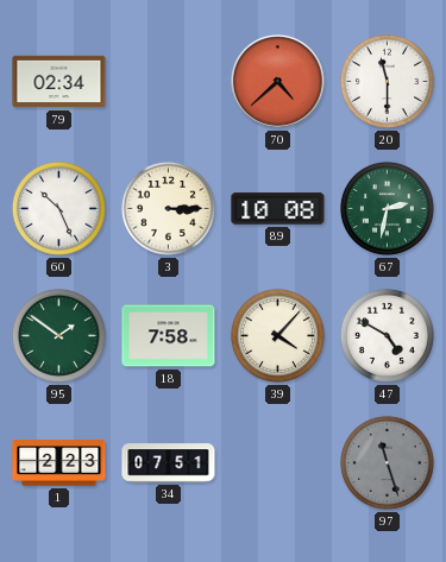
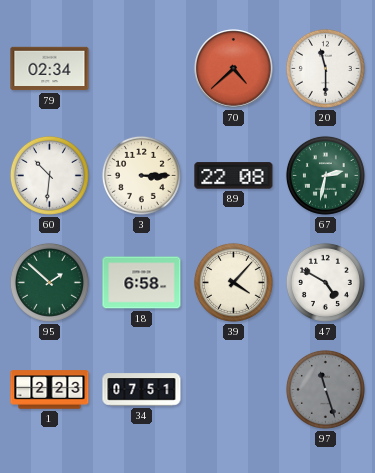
60: 10:26 -> 10:31 (49, 175)
89: 10:08 -> 22:08 (234, 176)
95: 1:51 -> 1:52 (49, 282)
18: 7:58 -> 6:58 (142, 283)
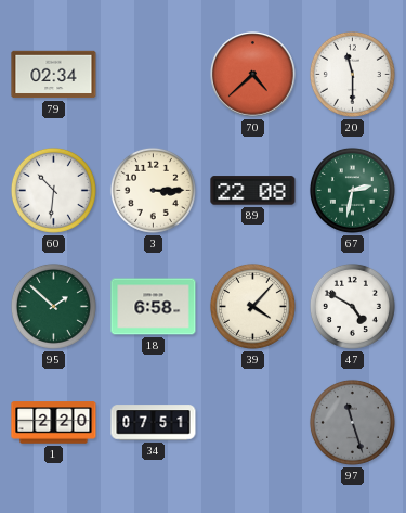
1: 2:23 -> 2:20 (54, 423)
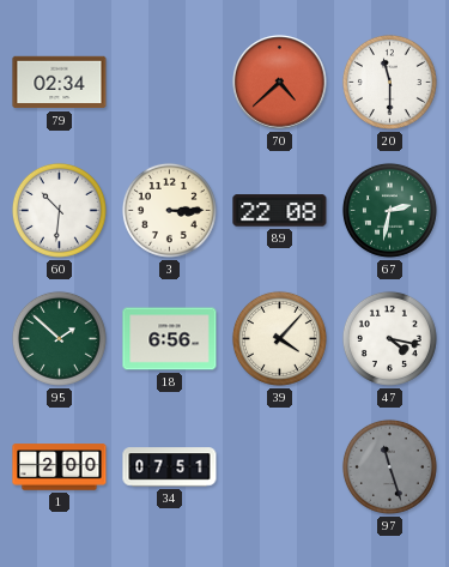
18: 6:58 -> 6:56 (170, 339)
47: 4:50 -> 4:17 (389, 338)
1: 2:20 -> 2:00 (60, 468)
